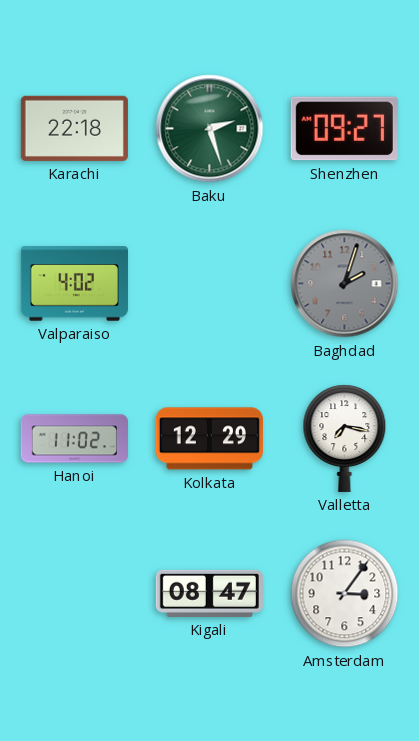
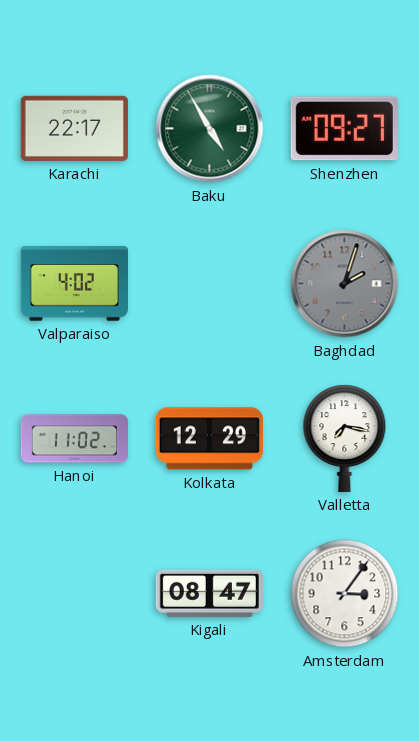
Karachi: 22:18 -> 22:17 (74, 128)
Baku: 2:27 -> 4:55 (210, 129)
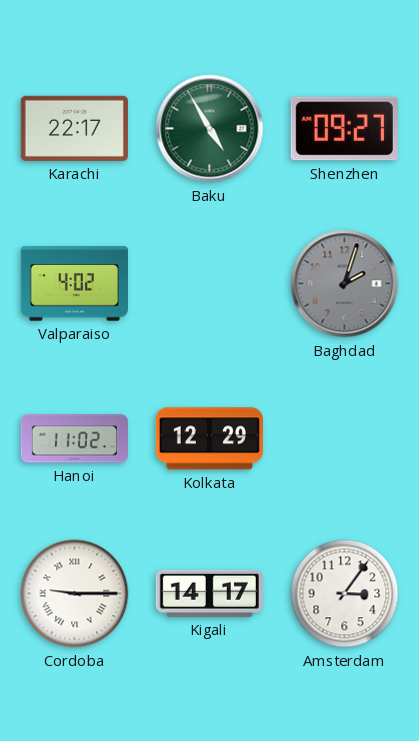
Valletta: 7:17 -> none (345, 438)
Cordoba: none -> 9:15 (75, 594)
Kigali: 08:47 -> 14:17 (209, 593)
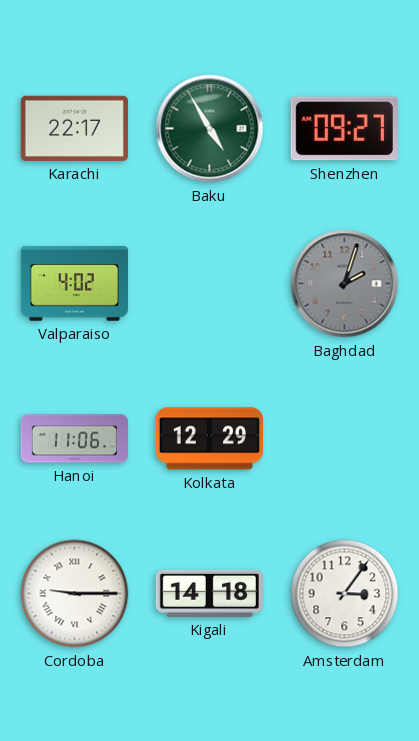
Hanoi: 11:02 -> 11:06 (74, 439)
Kigali: 14:17 -> 14:18 (209, 593)
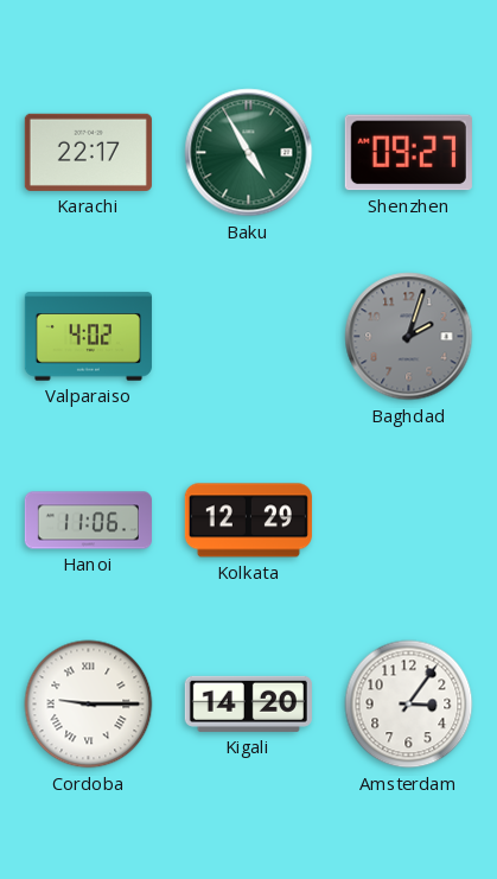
Kigali: 14:18 -> 14:20 (248, 703)
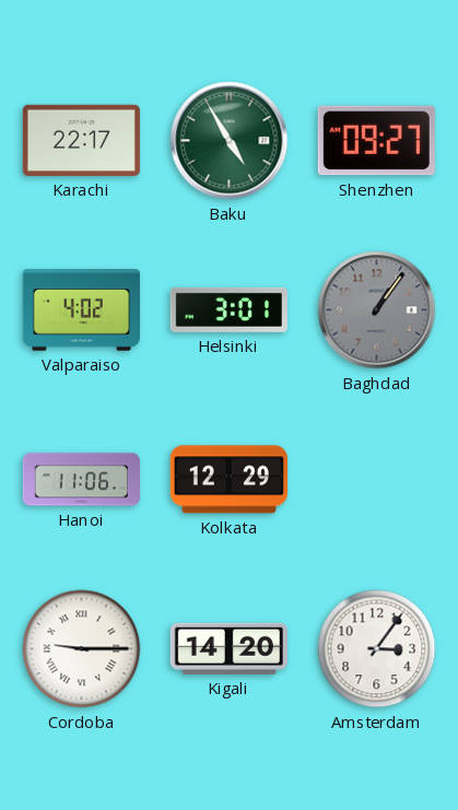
Helsinki: none -> 3:01 (228, 309)
Baghdad: 2:03 -> 1:06 (377, 310)
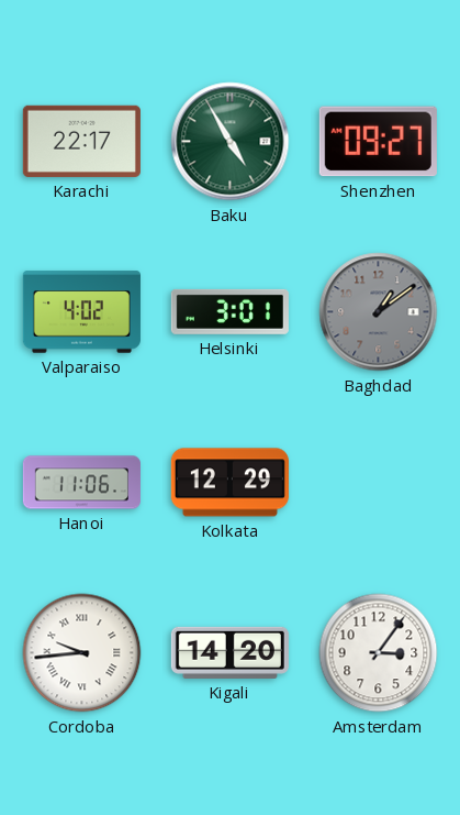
Baghdad: 1:06 -> 1:09 (379, 312)
Cordoba: 9:15 -> 9:44 (82, 653)
